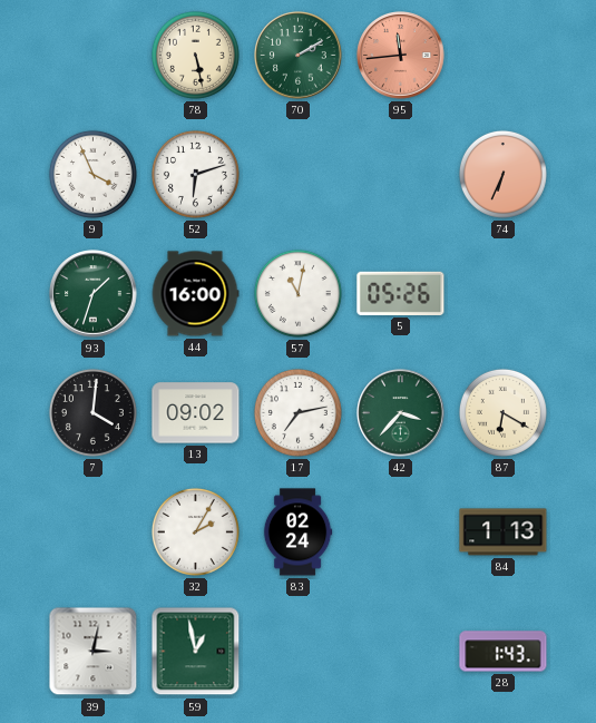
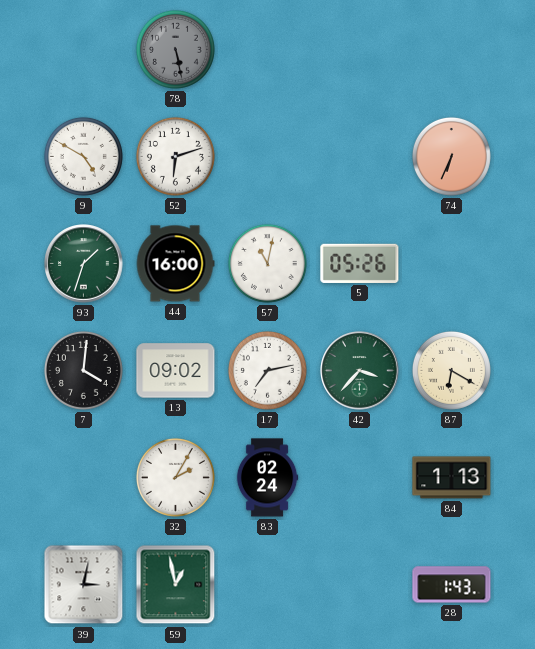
78 dial: cream -> grey (175, 49)
70: 2:10 -> none (299, 56)
95: 11:44 -> none (401, 56)
9: 3:56 -> 4:50 (83, 156)
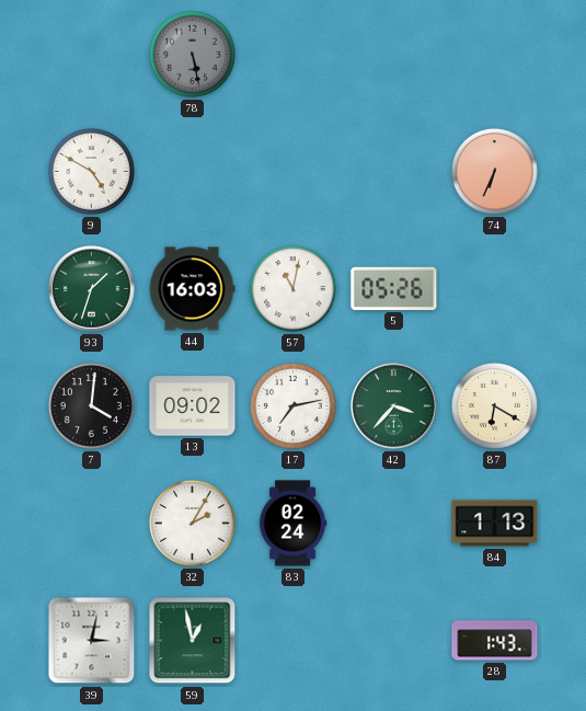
52: 6:12 -> none (175, 156)
44: 16:00 -> 16:03 (192, 289)
